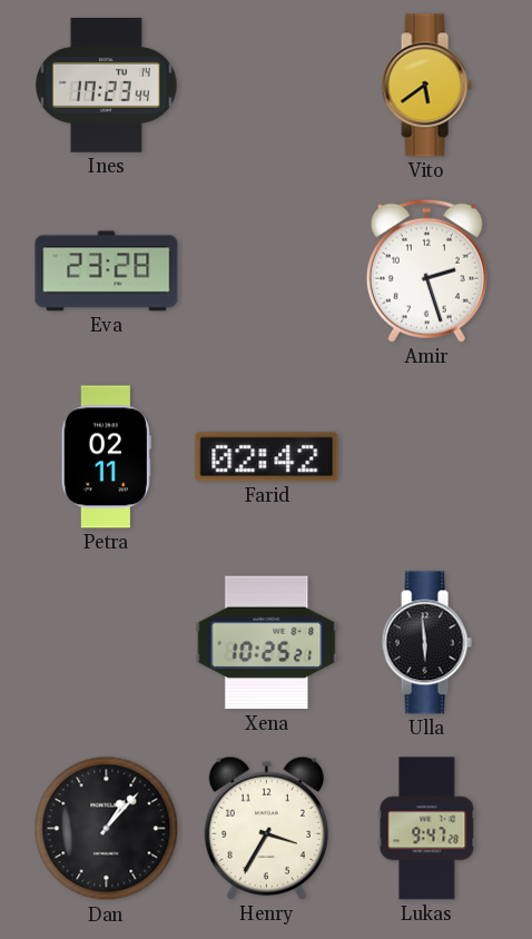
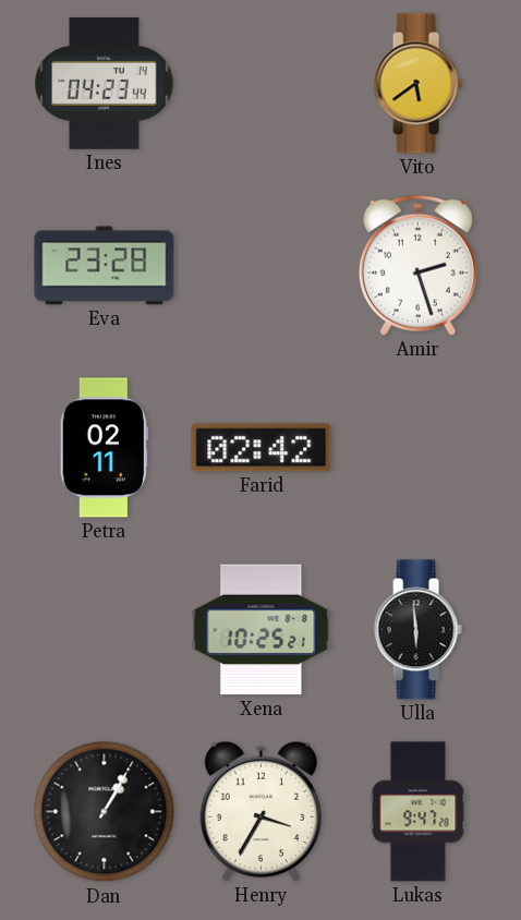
Ines: 17:23 -> 04:23 (105, 83)
Dan: 1:07 -> 1:05 (105, 812)
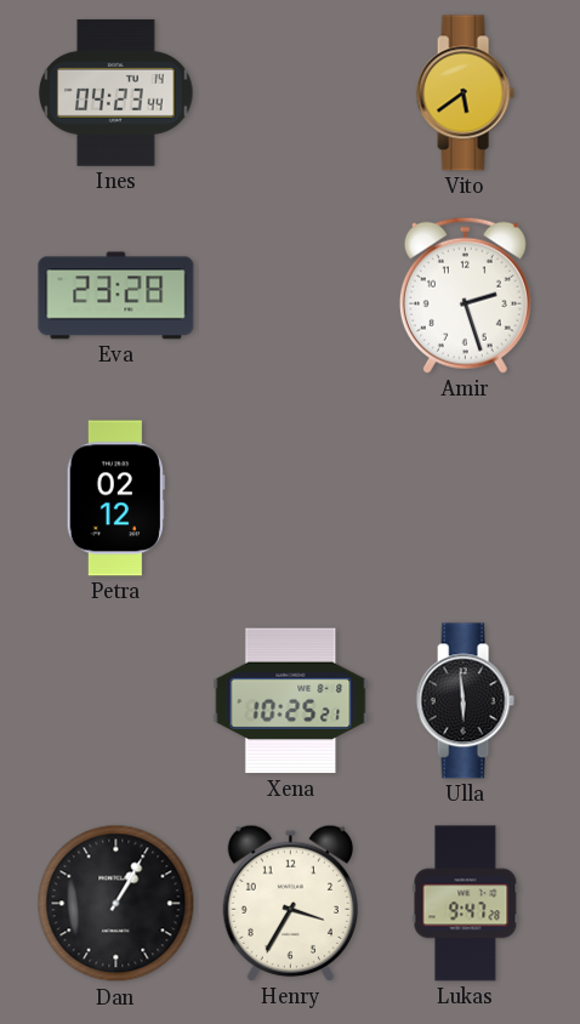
Petra: 02:11 -> 02:12 (115, 499)
Farid: 02:42 -> none (262, 448)
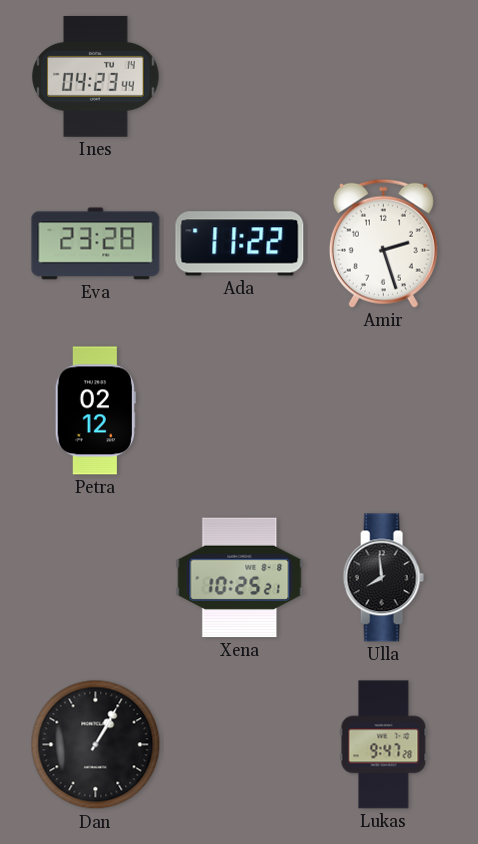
Vito: 5:39 -> none (465, 93)
Ada: none -> 11:22 (240, 244)
Ulla: 5:59 -> 7:59 (383, 578)
Henry: 3:35 -> none (290, 903)
